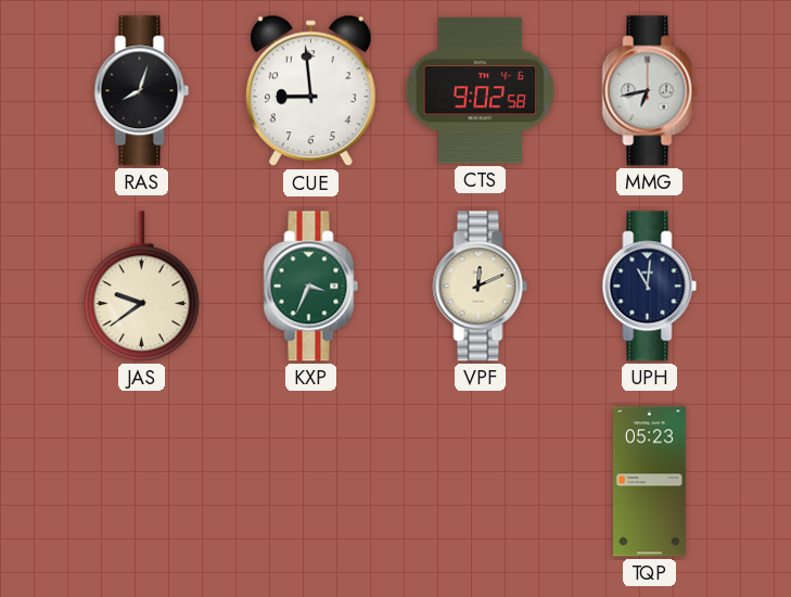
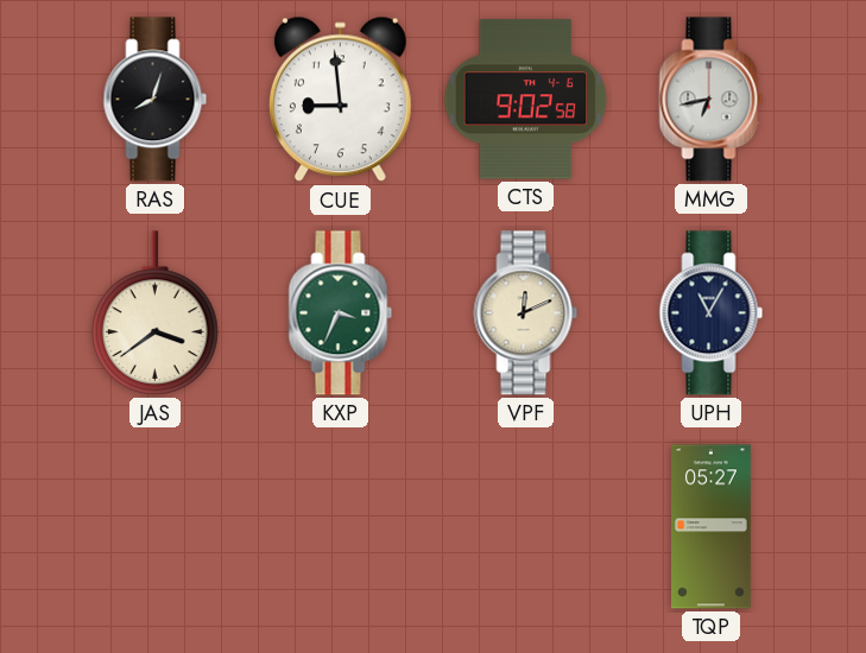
JAS: 9:39 -> 3:39 (156, 313)
UPH: 11:01 -> 11:05 (712, 313)
TQP: 05:23 -> 05:27 (712, 527)
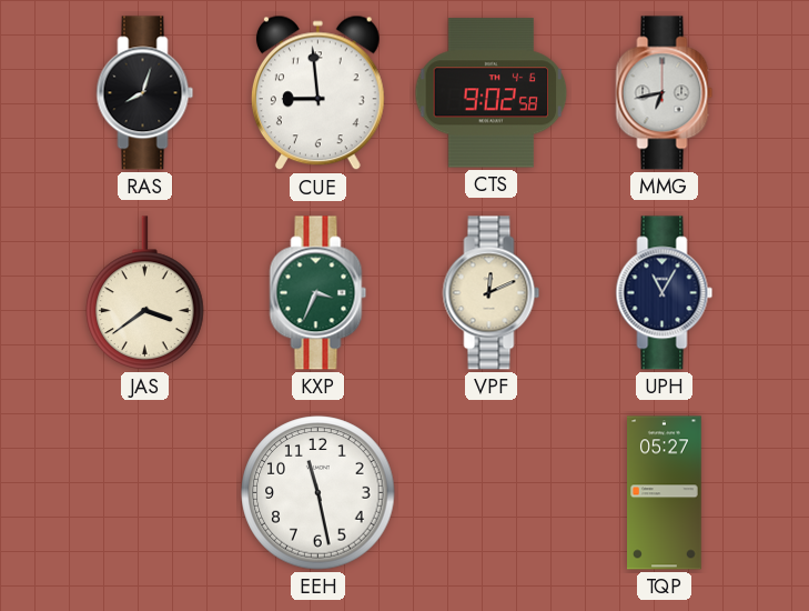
EEH: none -> 11:28 (318, 493)
